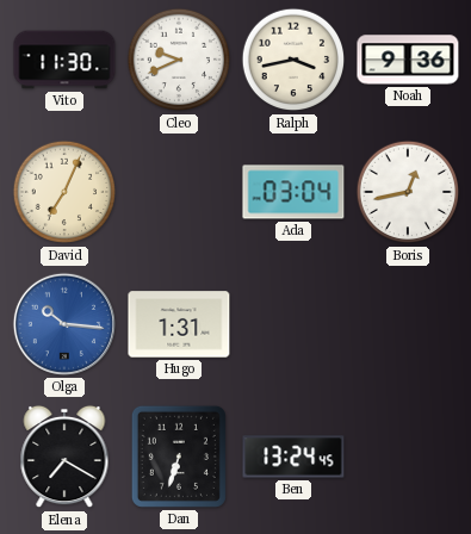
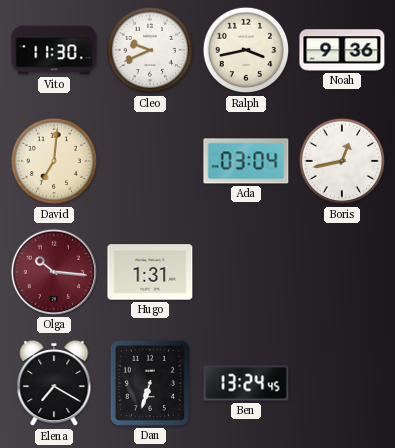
David: 7:04 -> 7:01 (54, 161)
Olga dial: blue -> burgundy (54, 272)
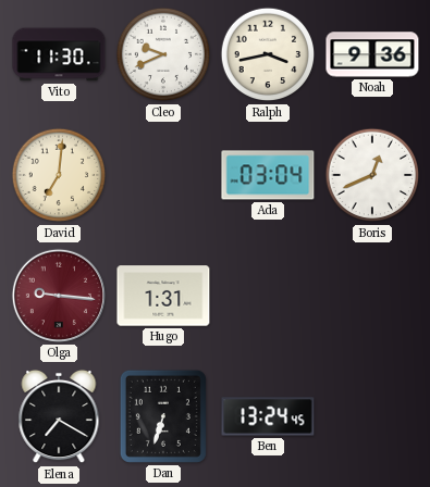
Boris: 12:43 -> 12:41 (372, 175)
Olga: 10:16 -> 9:16 (59, 296)
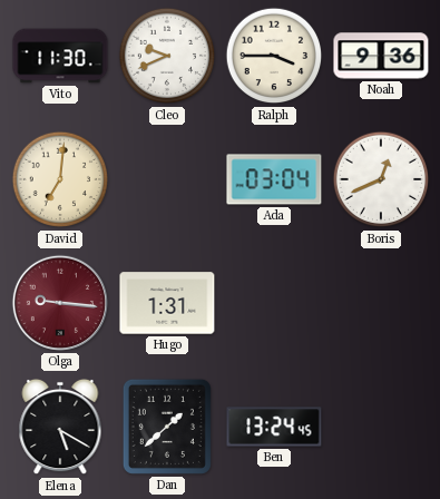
Ralph: 3:43 -> 3:45 (274, 56)
Elena: 7:20 -> 5:20 (60, 427)
Dan: 6:33 -> 1:38 (167, 427)
